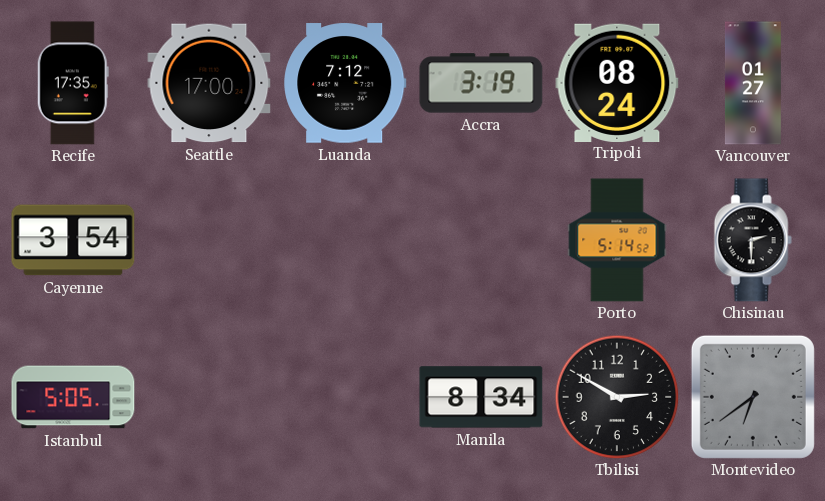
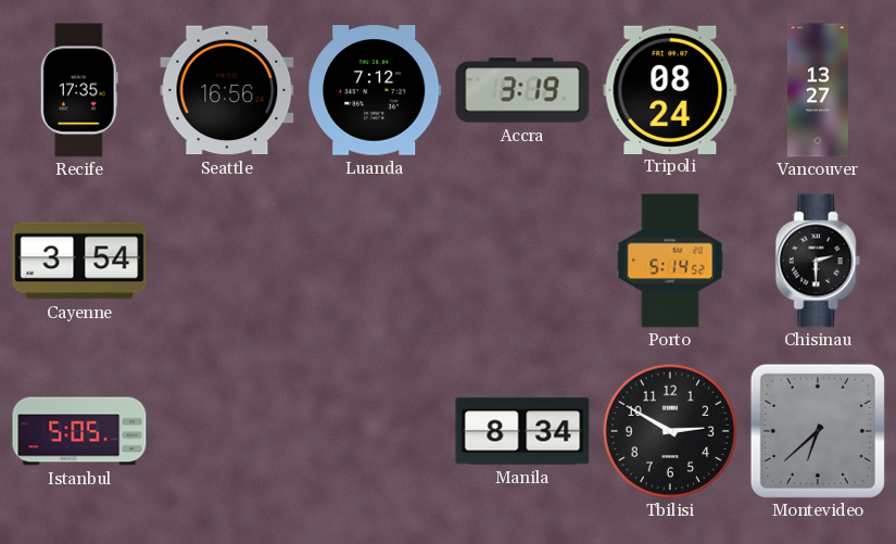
Seattle: 17:00 -> 16:56 (227, 90)
Vancouver: 01:27 -> 13:27 (818, 90)
Montevideo: 6:39 -> 6:38 (818, 431)
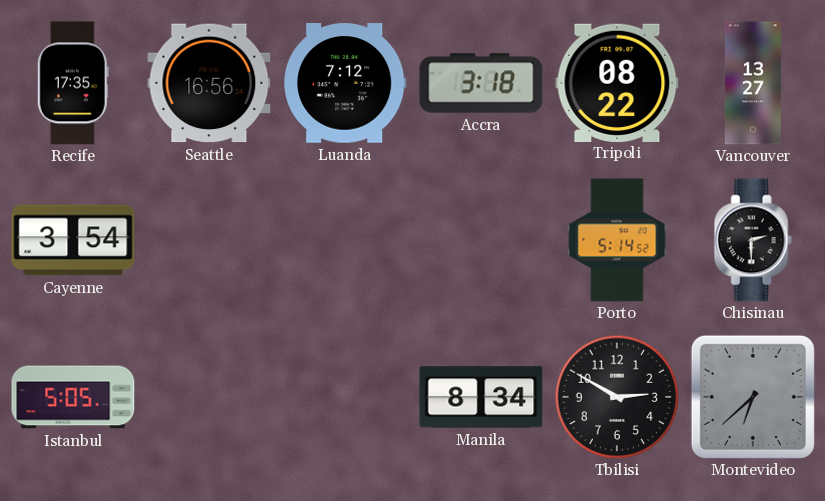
Accra: 3:19 -> 3:18 (481, 83)
Tripoli: 08:24 -> 08:22 (617, 82)
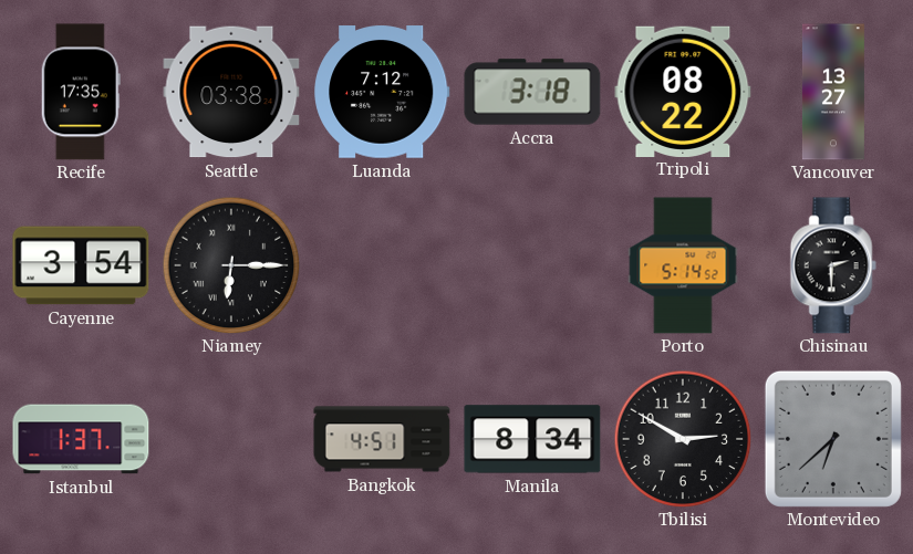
Seattle: 16:56 -> 03:38 (231, 92)
Niamey: none -> 6:15 (231, 265)
Istanbul: 5:05 -> 1:37 (81, 439)
Bangkok: none -> 4:51 (382, 439)
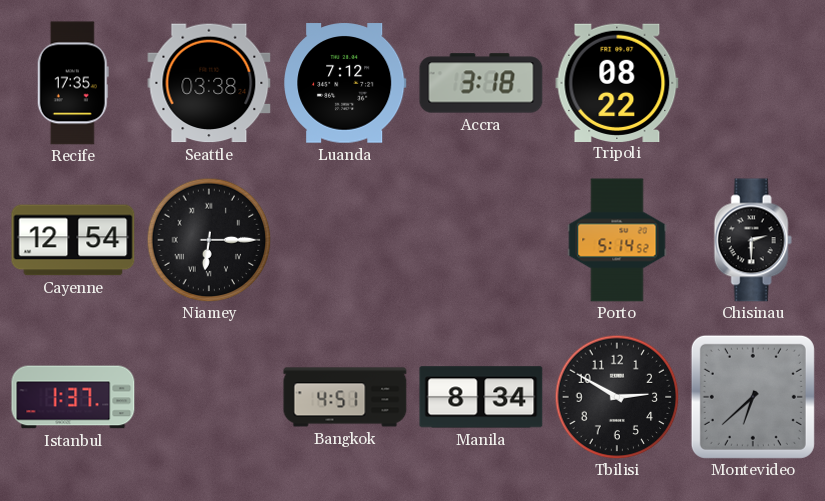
Vancouver: 13:27 -> none (833, 92)
Cayenne: 3:54 -> 12:54 (73, 240)
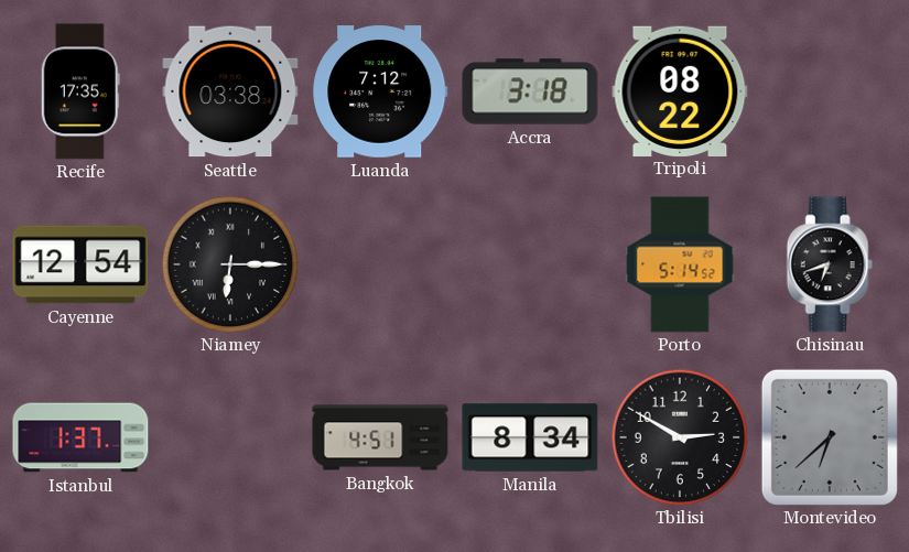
Chisinau: 2:30 -> 6:42 (830, 264)
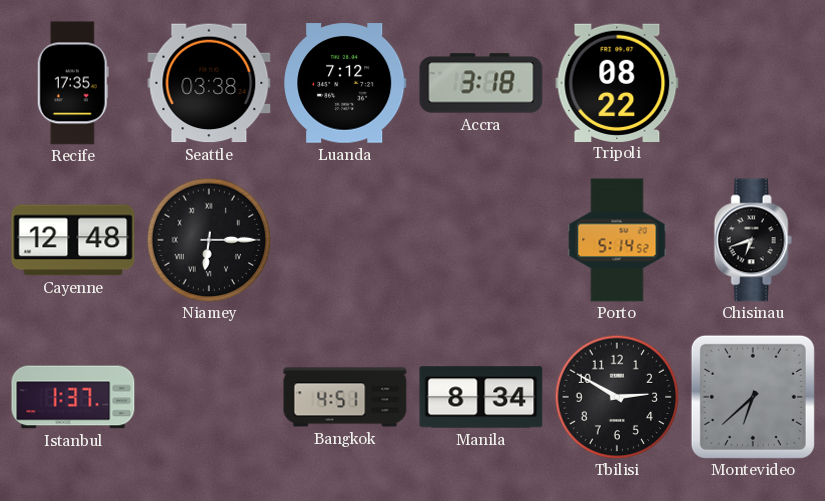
Cayenne: 12:54 -> 12:48 (73, 240)
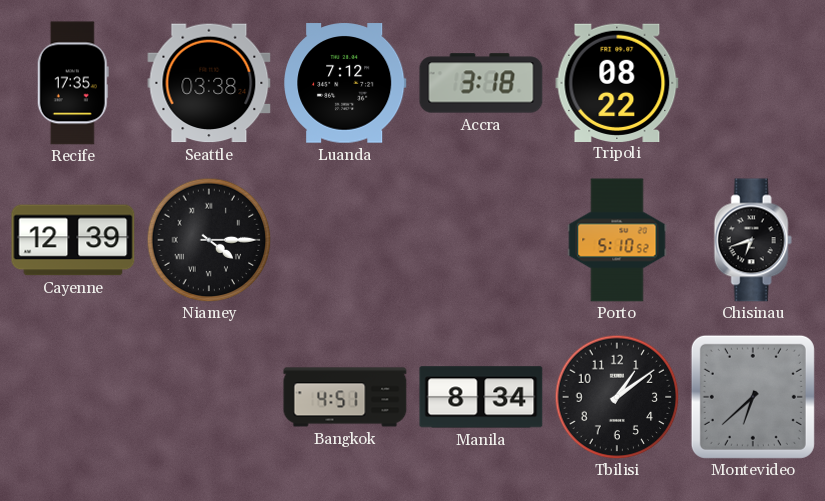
Cayenne: 12:48 -> 12:39 (73, 240)
Niamey: 6:15 -> 4:15 (209, 240)
Porto: 5:14 -> 5:10 (617, 240)
Istanbul: 1:37 -> none (73, 397)
Tbilisi: 2:50 -> 1:09 (617, 397)
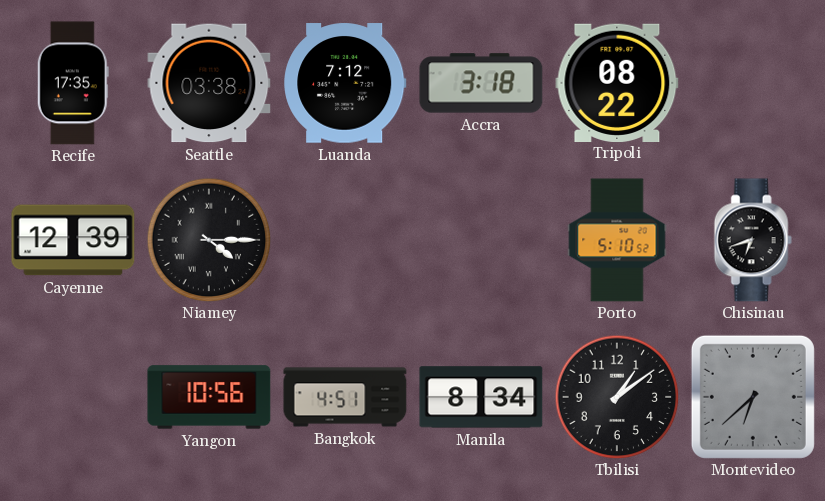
Yangon: none -> 10:56 (209, 397)
